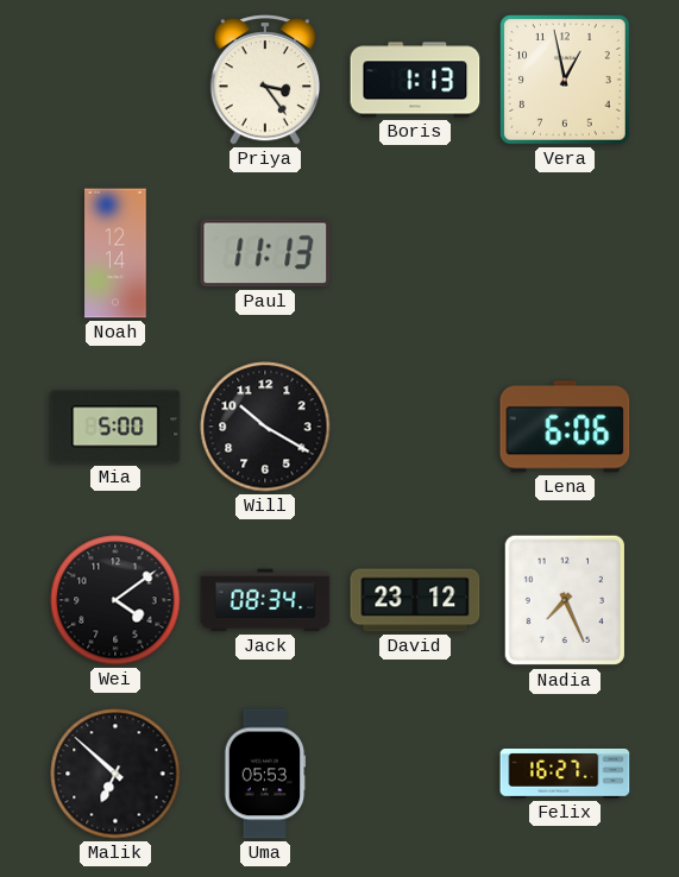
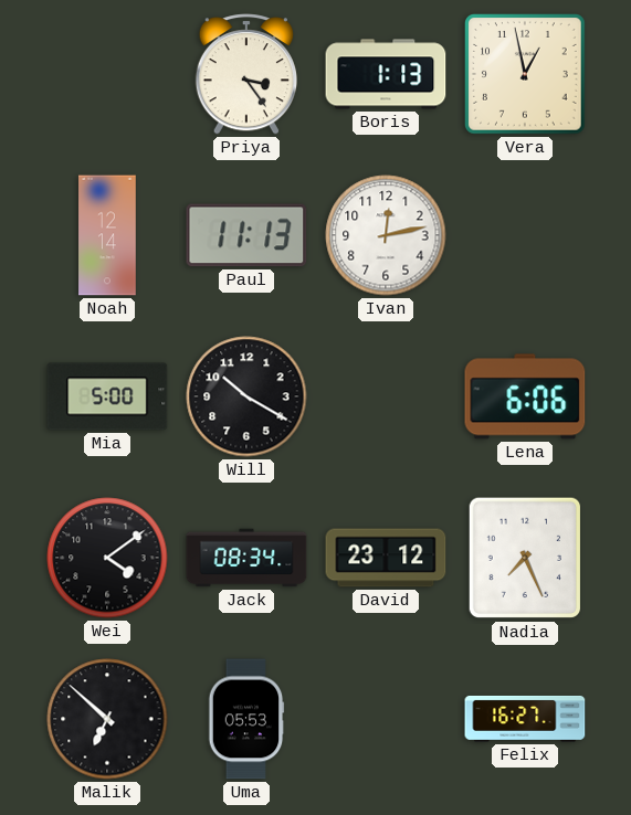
Ivan: none -> 12:13 (386, 235)
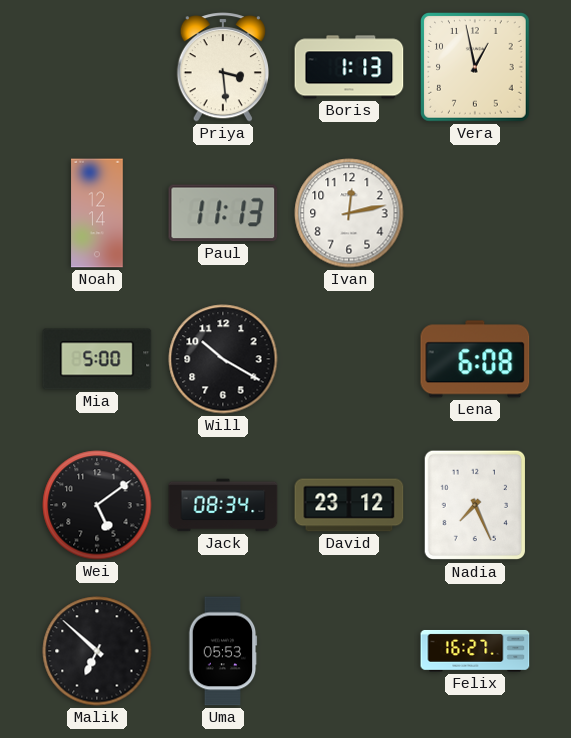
Priya: 3:24 -> 3:29 (222, 67)
Lena: 6:06 -> 6:08 (475, 359)
Wei: 4:09 -> 5:09 (97, 505)
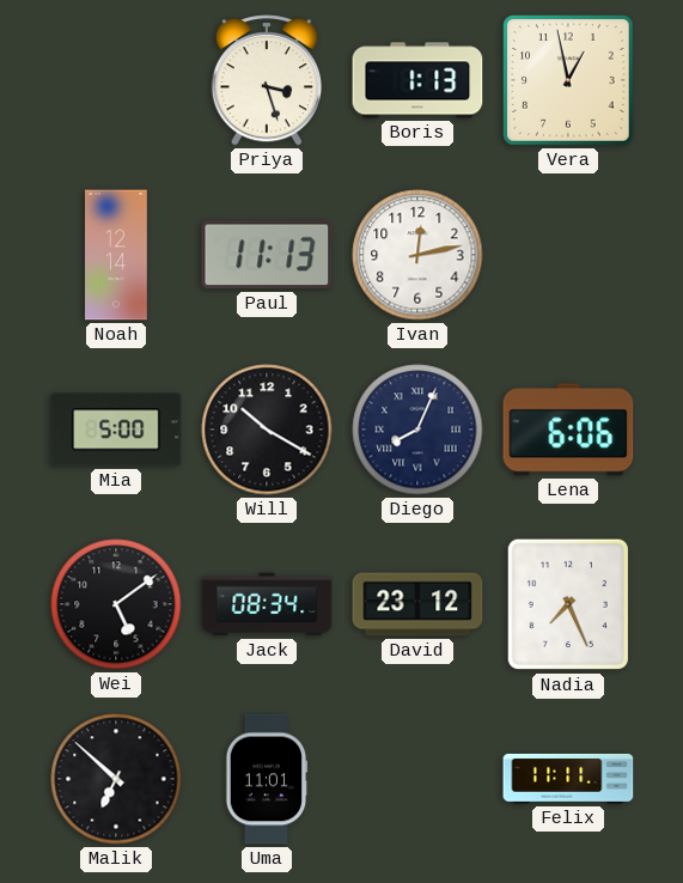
Priya: 3:29 -> 3:27 (266, 80)
Diego: none -> 8:04 (417, 430)
Lena: 6:08 -> 6:06 (568, 430)
Uma: 05:53 -> 11:01 (267, 779)
Felix: 16:27 -> 11:11 (568, 779)
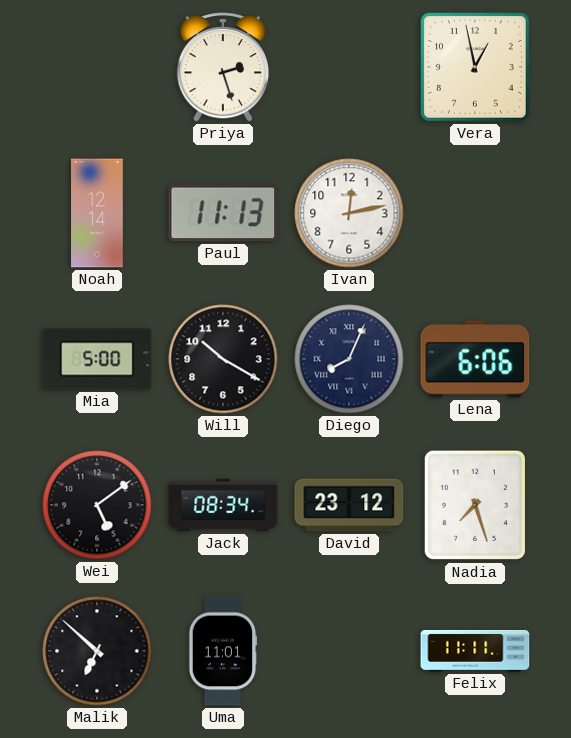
Priya: 3:27 -> 2:27 (222, 67)
Boris: 1:13 -> none (417, 80)
Nadia: 7:26 -> 7:27 (474, 505)
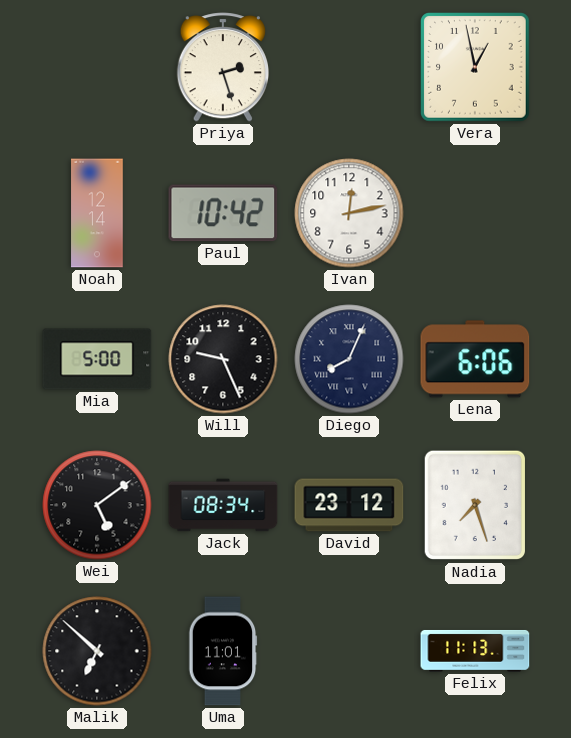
Paul: 11:13 -> 10:42 (223, 213)
Will: 10:20 -> 9:26 (223, 359)
Felix: 11:11 -> 11:13 (475, 651)
